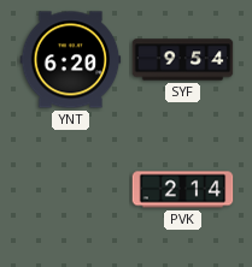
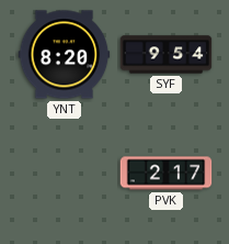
YNT: 6:20 -> 8:20 (65, 55)
PVK: 2:14 -> 2:17 (167, 174)
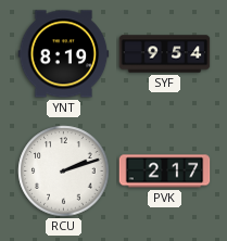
YNT: 8:20 -> 8:19 (64, 54)
RCU: none -> 2:12 (64, 172)
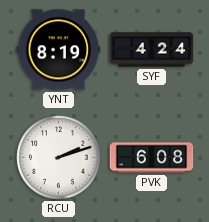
SYF: 9:54 -> 4:24 (152, 50)
PVK: 2:17 -> 6:08 (152, 158)
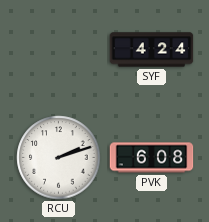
YNT: 8:19 -> none (59, 50)
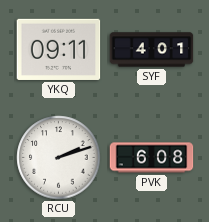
YKQ: none -> 09:11 (59, 49)
SYF: 4:24 -> 4:01 (152, 50)
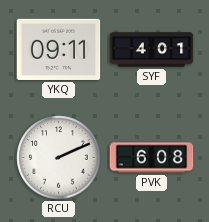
RCU: 2:12 -> 2:11 (59, 158)
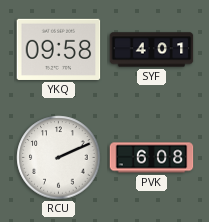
YKQ: 09:11 -> 09:58 (59, 49)
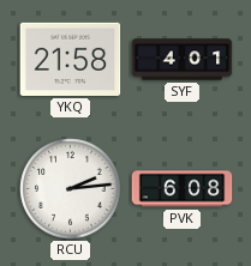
YKQ: 09:58 -> 21:58 (71, 59)
RCU: 2:11 -> 2:14 (71, 189)
